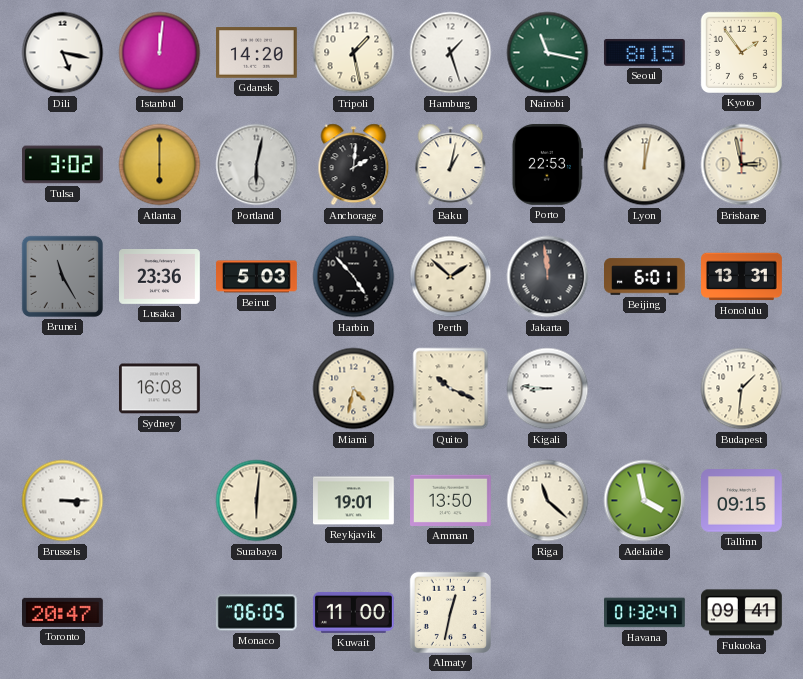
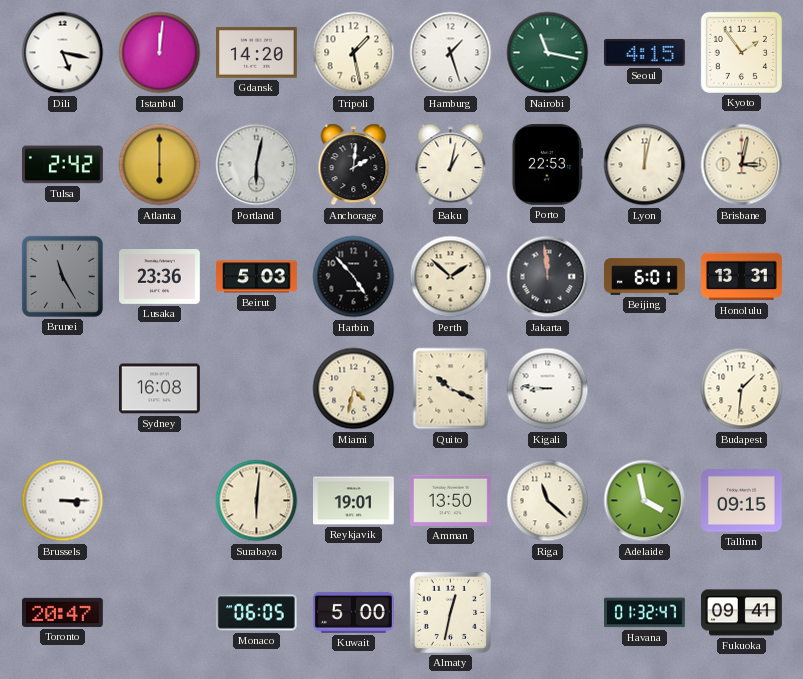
Seoul: 8:15 -> 4:15 (644, 52)
Tulsa: 3:02 -> 2:42 (63, 165)
Brisbane: 2:58 -> 3:02 (742, 165)
Kuwait: 11:00 -> 5:00 (353, 612)
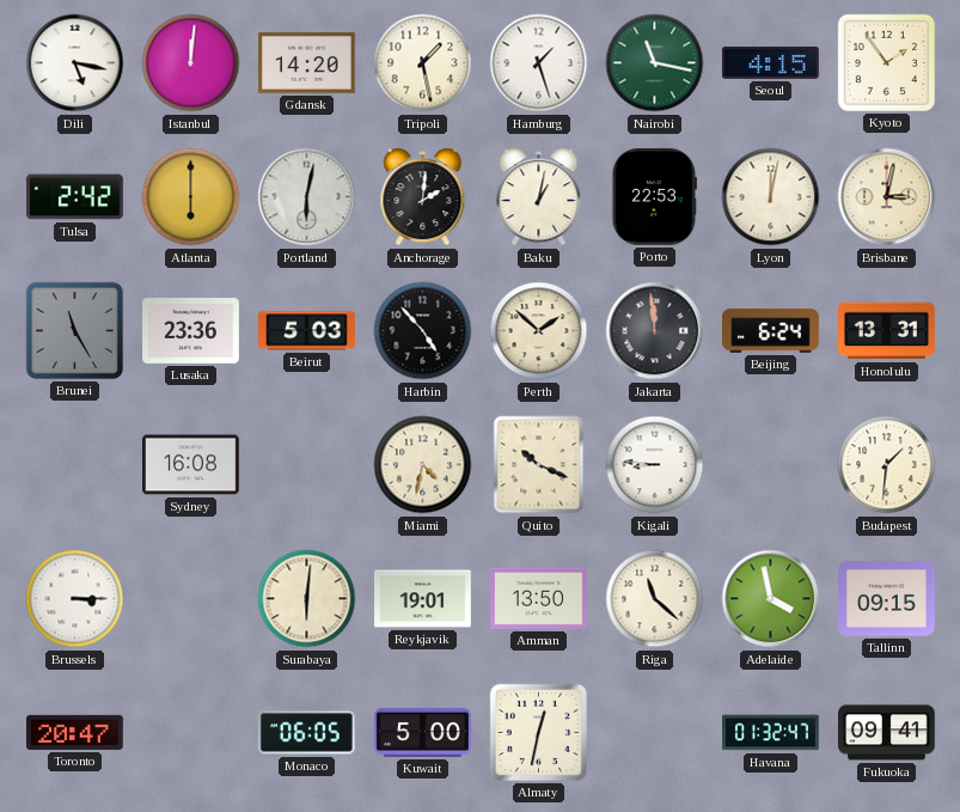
Beijing: 6:01 -> 6:24 (771, 331)
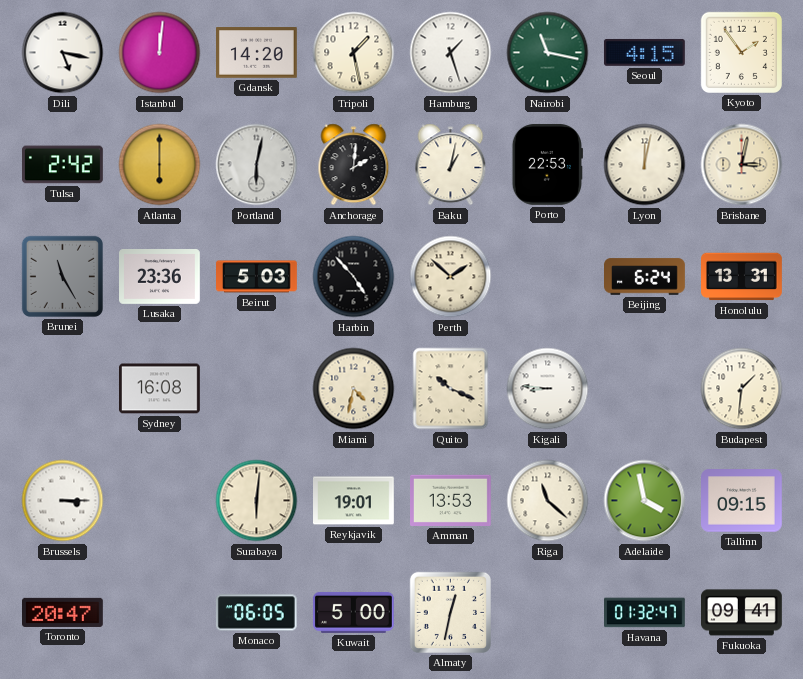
Jakarta: 11:59 -> none (655, 331)
Amman: 13:50 -> 13:53 (451, 500)
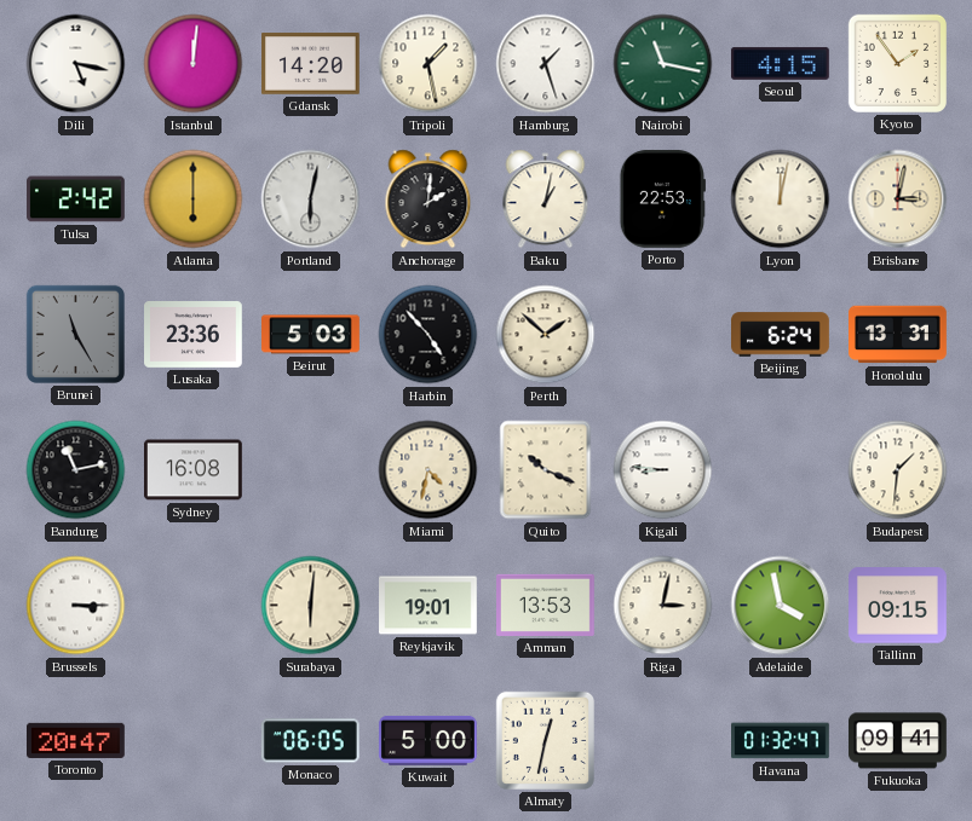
Bandung: none -> 11:13 (76, 470)
Riga: 11:22 -> 3:02 (663, 606)
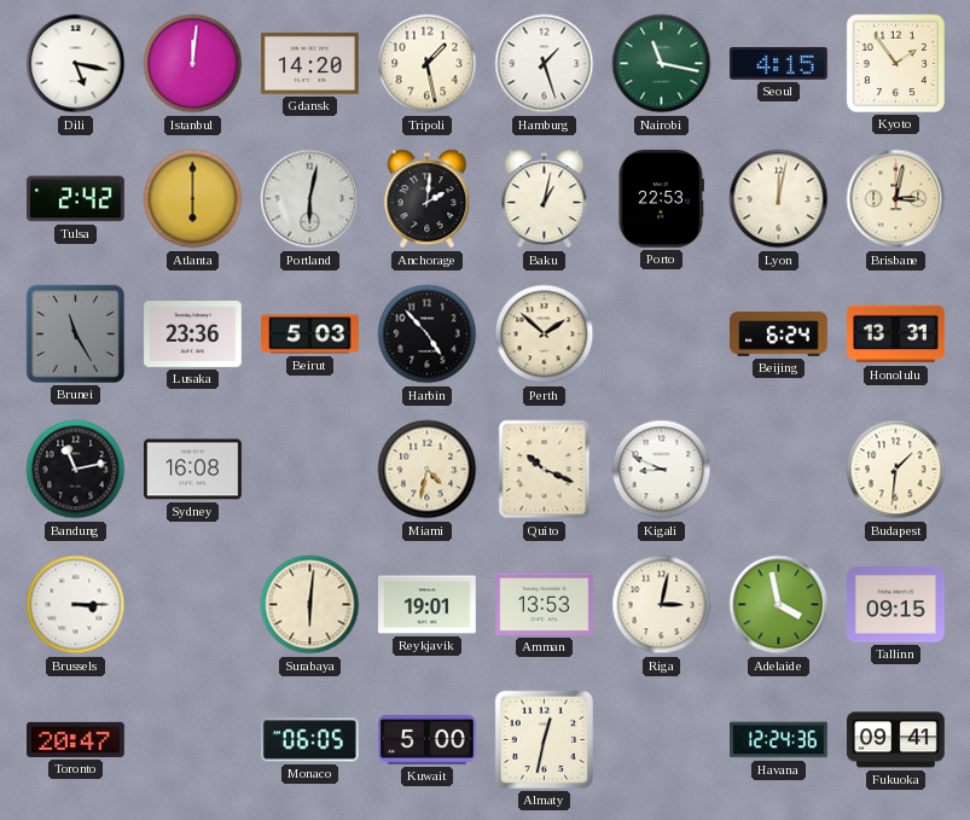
Kigali: 8:46 -> 8:49 (662, 470)
Havana: 01:32 -> 12:24 (779, 740)
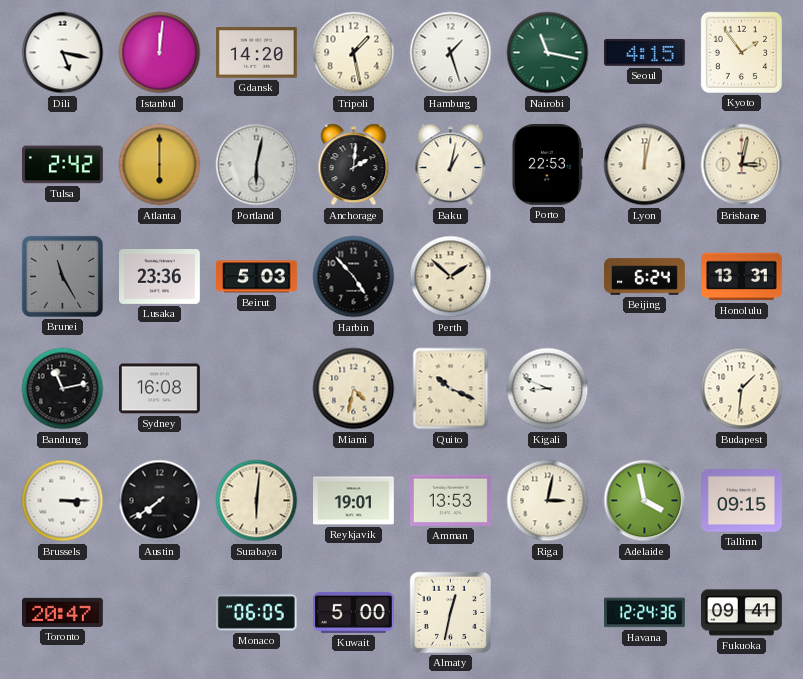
Austin: none -> 7:39 (160, 501)
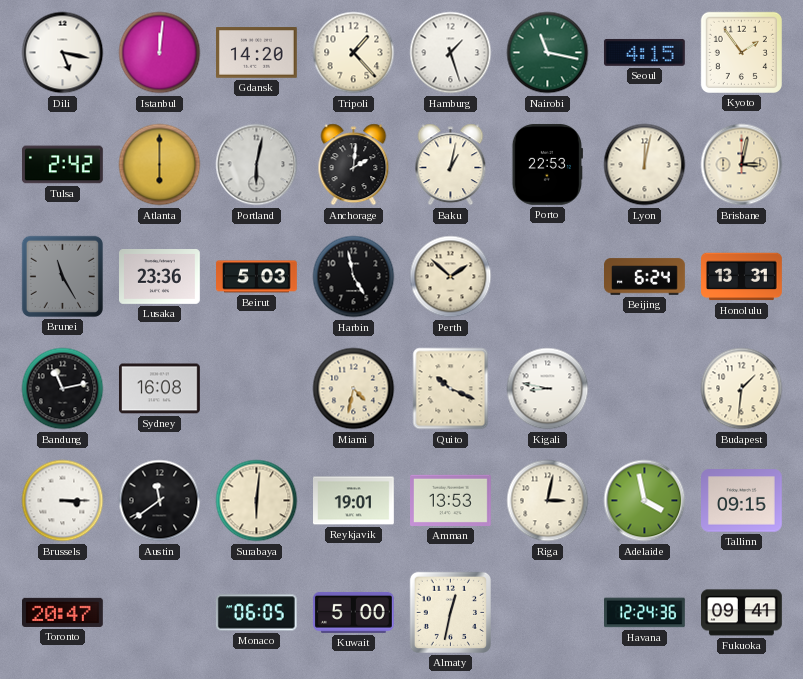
Tripoli: 1:28 -> 1:23 (354, 53)
Harbin: 4:53 -> 4:58 (354, 277)
Kigali: 8:49 -> 8:47 (548, 389)
Austin: 7:39 -> 11:39 (160, 501)
